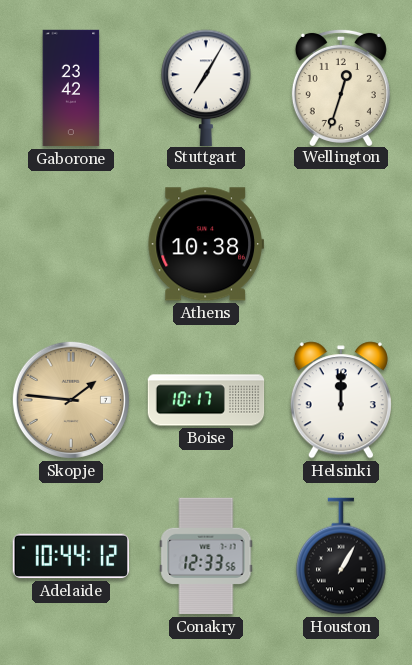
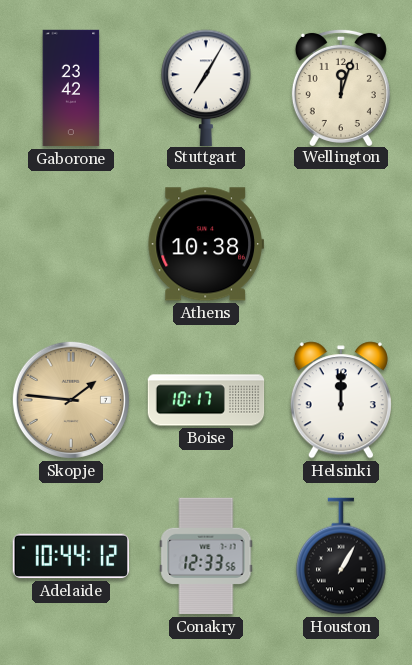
Wellington: 12:33 -> 12:03 (341, 87)
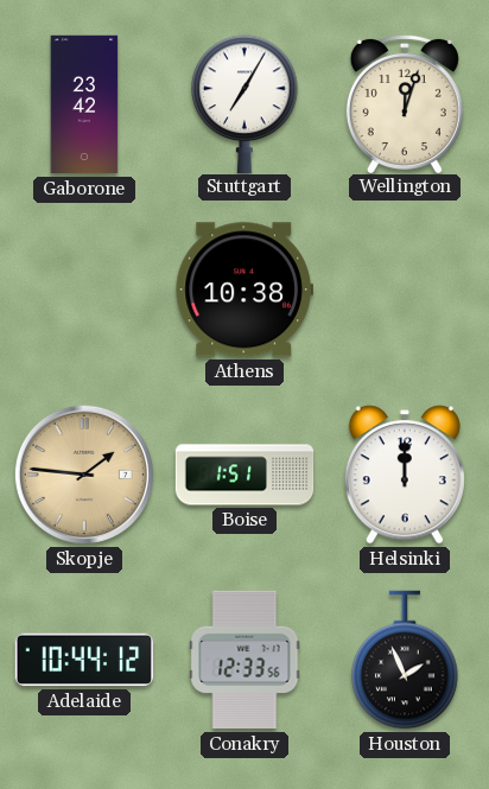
Boise: 10:17 -> 1:51 (244, 475)
Houston: 1:05 -> 1:56 (405, 660)
